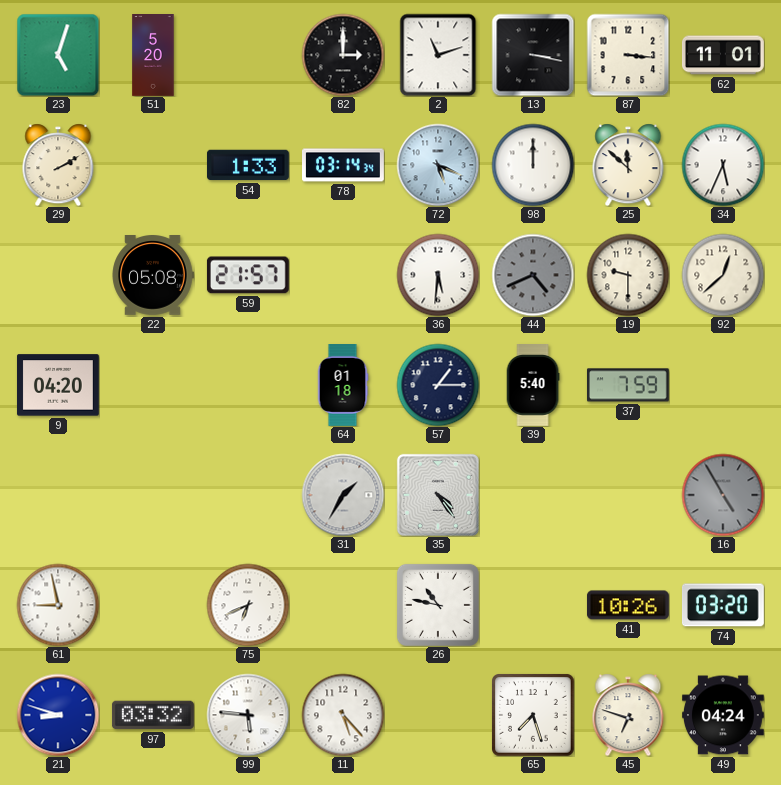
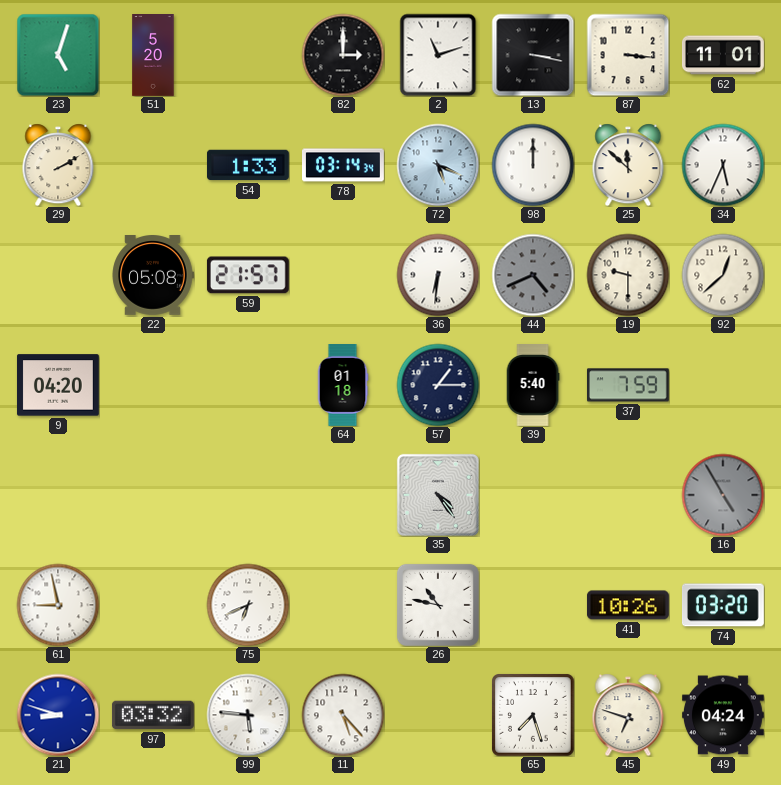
36: 5:31 -> 6:31 (438, 275)
31: 1:35 -> none (343, 495)
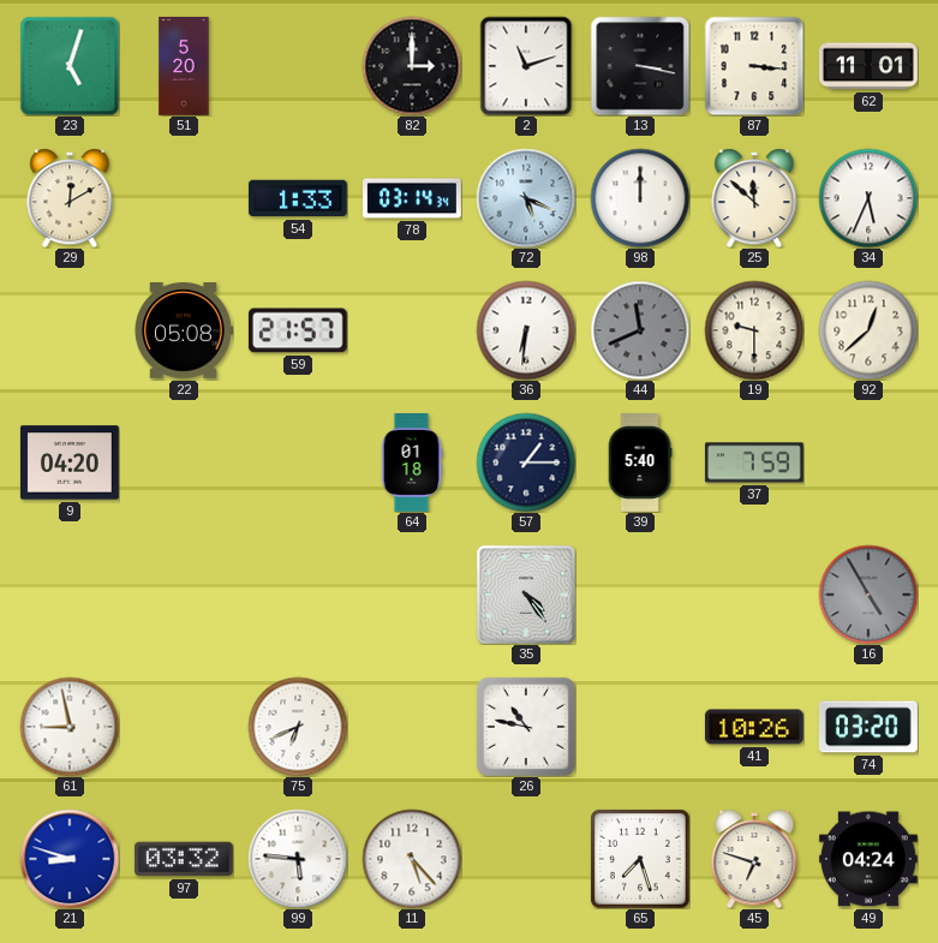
29: 2:10 -> 12:10 (70, 198)
44: 4:41 -> 11:41 (640, 330)
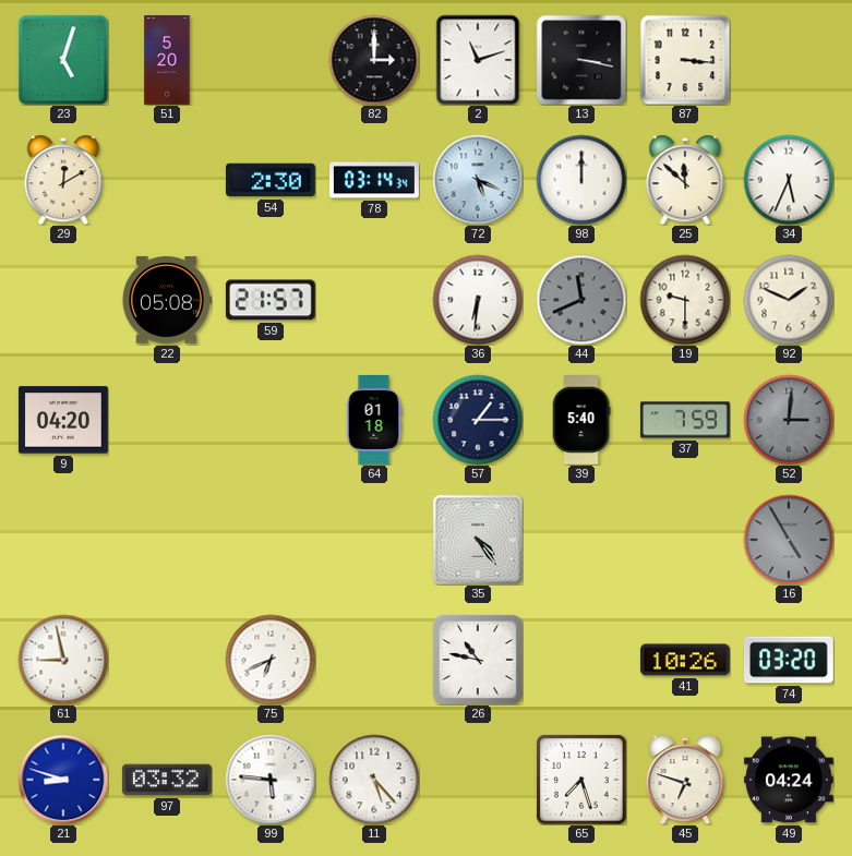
62: 11:01 -> none (868, 66)
54: 1:33 -> 2:30 (271, 180)
92: 12:38 -> 1:49 (789, 300)
52: none -> 3:01 (789, 420)
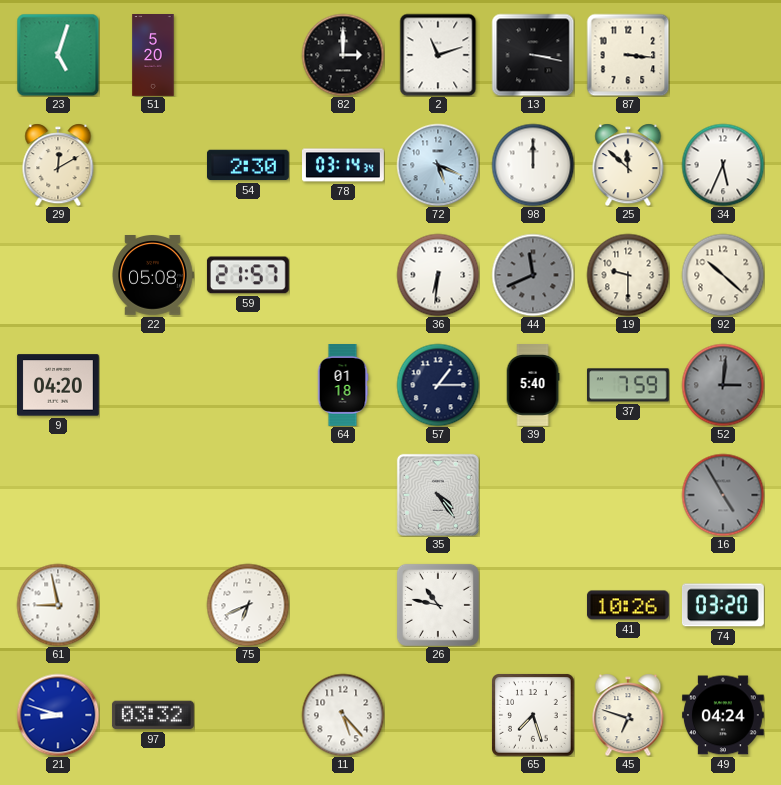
92: 1:49 -> 10:22 (723, 275)
99: 5:46 -> none (271, 780)
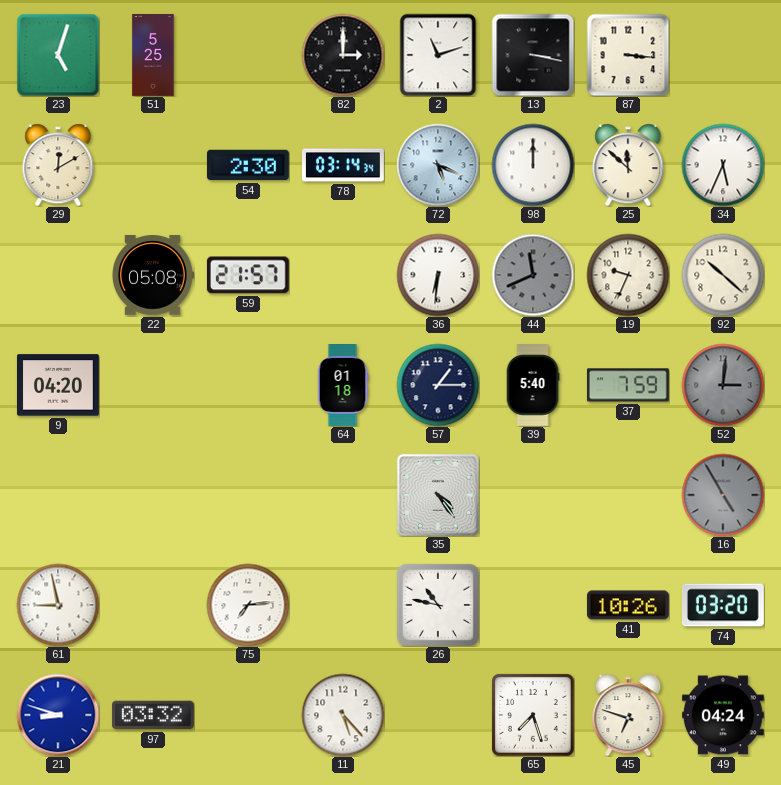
51: 5:20 -> 5:25 (153, 56)
19: 9:30 -> 9:34 (628, 275)
75: 6:41 -> 7:14 (248, 605)
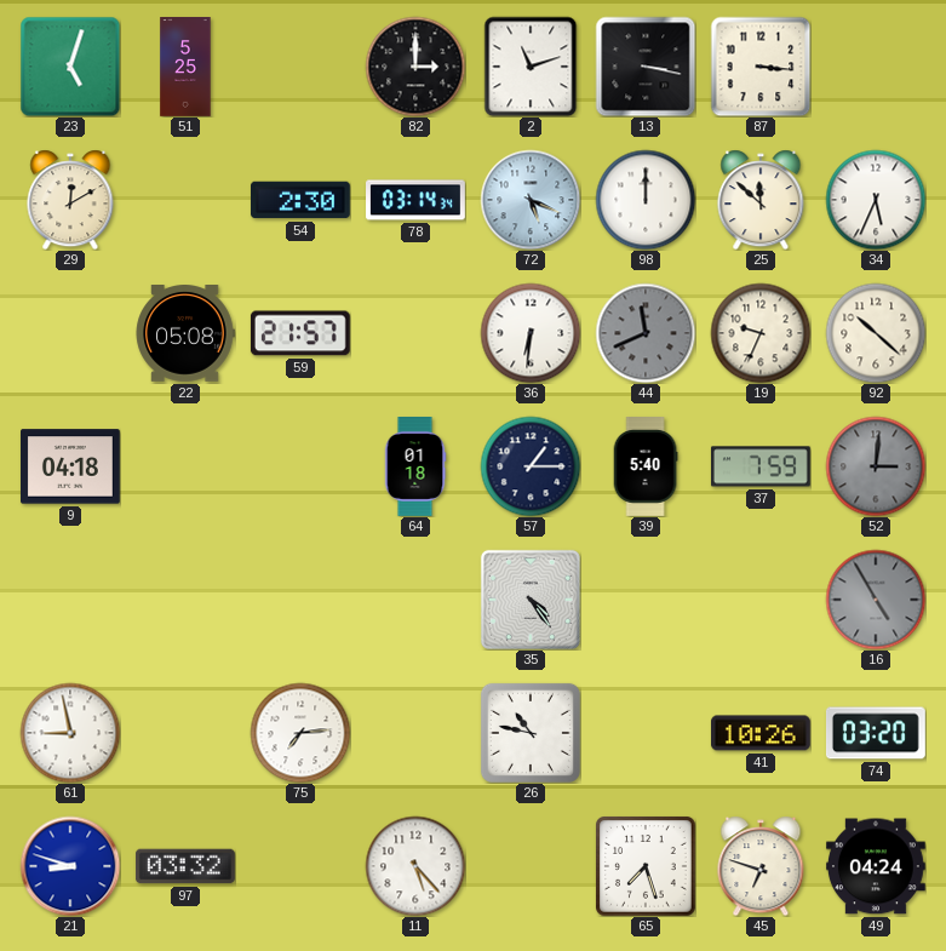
9: 04:20 -> 04:18 (70, 466)
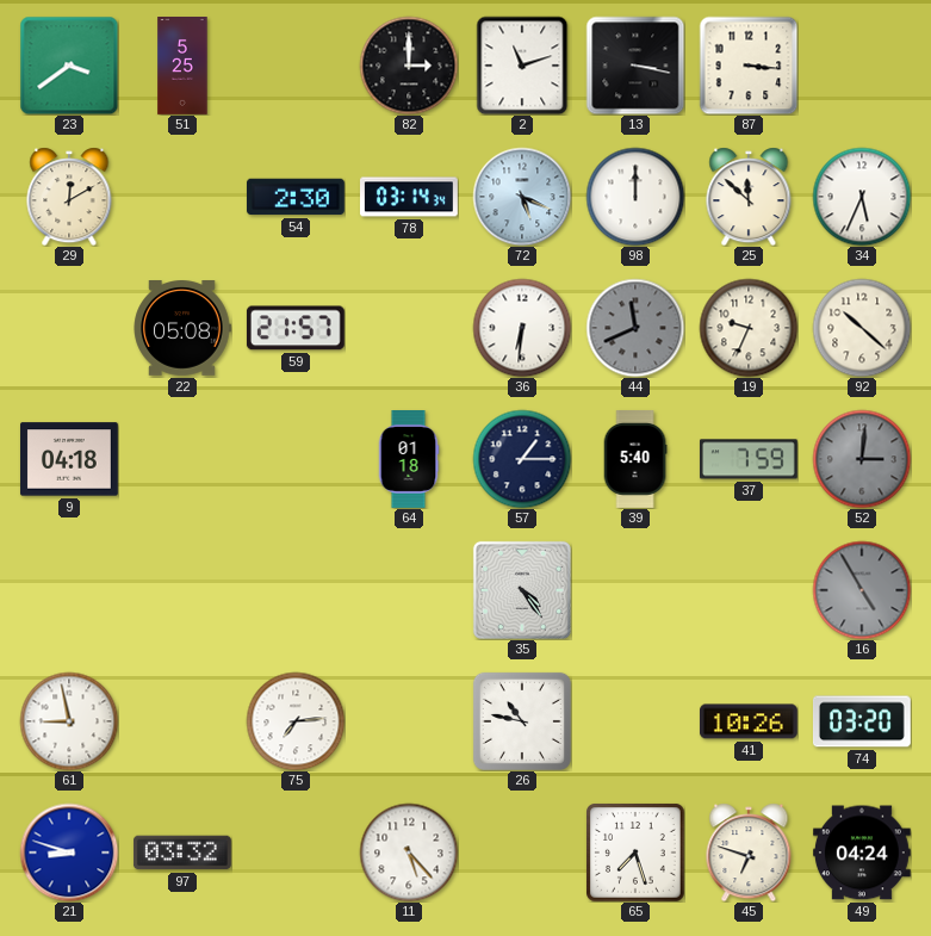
23: 5:03 -> 3:39 (69, 66)
